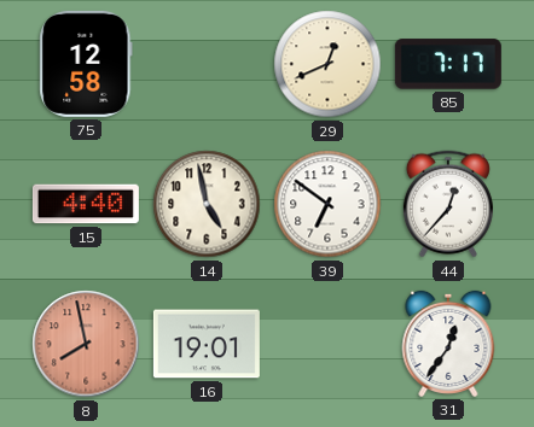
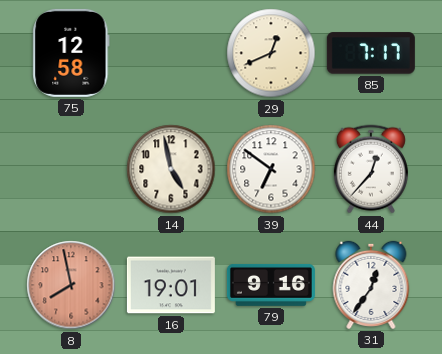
15: 4:40 -> none (86, 204)
79: none -> 9:16 (271, 285)
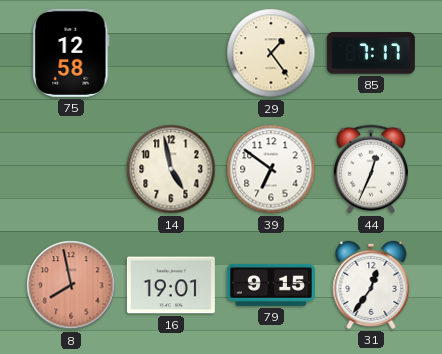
29: 12:41 -> 1:24 (271, 53)
44: 12:37 -> 12:34 (371, 169)
79: 9:16 -> 9:15 (271, 285)
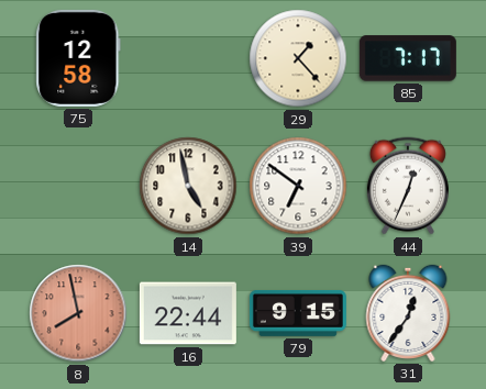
29: 1:24 -> 1:23 (298, 58)
16: 19:01 -> 22:44 (188, 313)
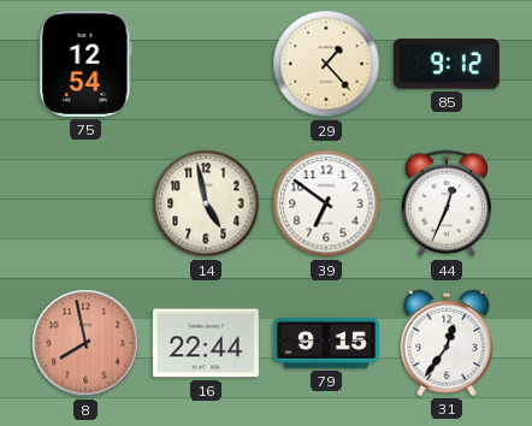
75: 12:58 -> 12:54 (85, 64)
85: 7:17 -> 9:12 (447, 64)
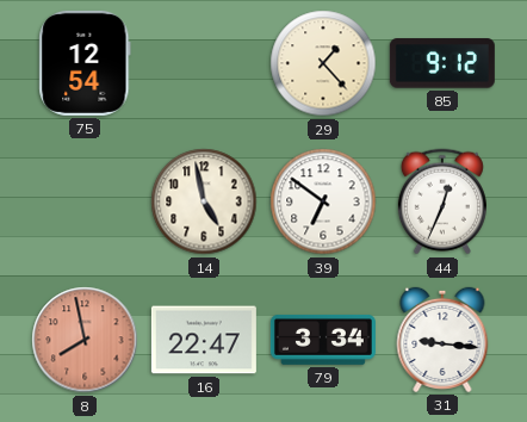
16: 22:44 -> 22:47 (204, 340)
79: 9:15 -> 3:34 (323, 340)
31: 12:36 -> 9:16 (442, 340)
